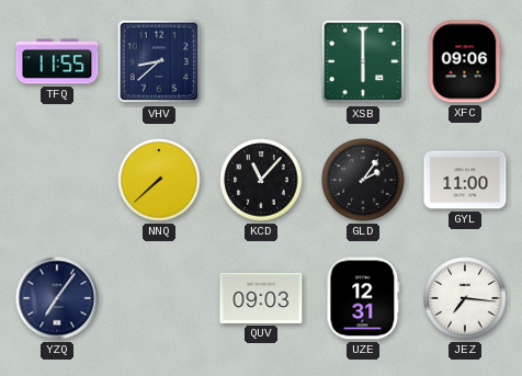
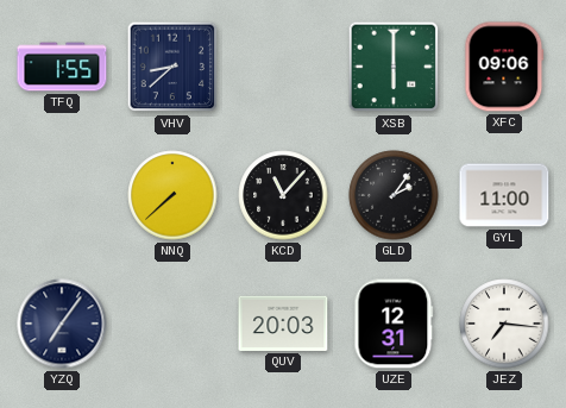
TFQ: 11:55 -> 1:55 (62, 67)
QUV: 09:03 -> 20:03 (283, 324)
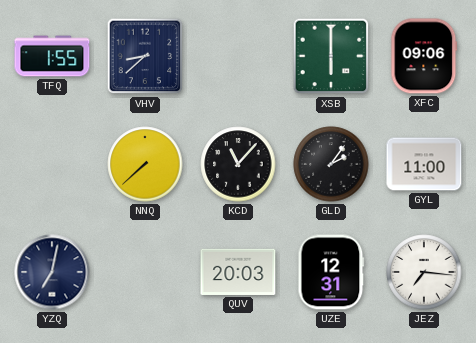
YZQ: 7:06 -> 7:02 (52, 272)
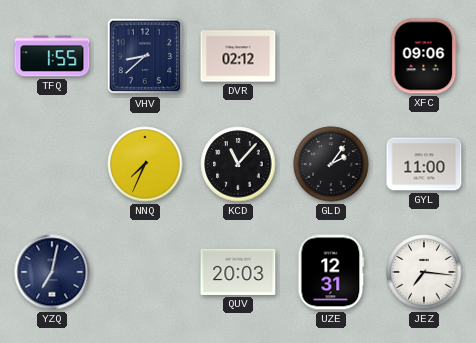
DVR: none -> 02:12 (238, 56)
XSB: 6:00 -> none (331, 56)
NNQ: 7:38 -> 7:34 (145, 164)
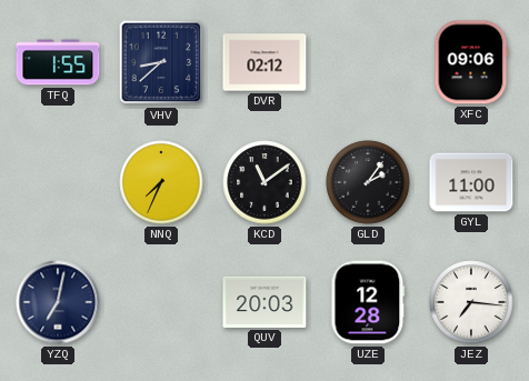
KCD: 11:07 -> 11:09 (264, 182)
UZE: 12:31 -> 12:28 (368, 302)
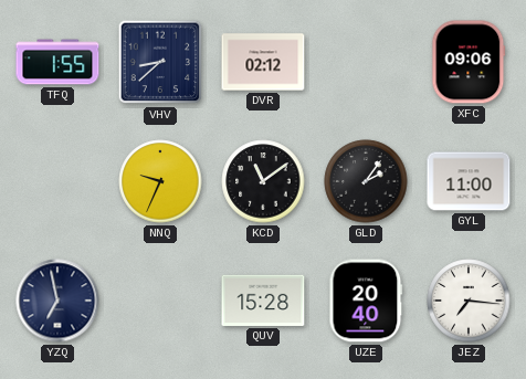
NNQ: 7:34 -> 9:34 (160, 181)
YZQ: 7:02 -> 6:58 (57, 301)
QUV: 20:03 -> 15:28 (263, 301)
UZE: 12:28 -> 20:40 (366, 301)
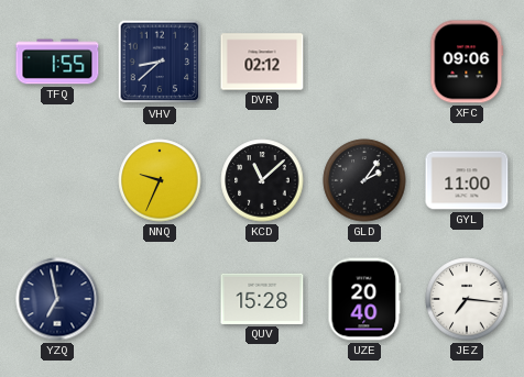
KCD: 11:09 -> 11:08 (262, 180)
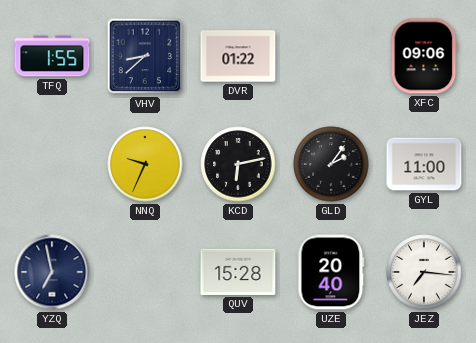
DVR: 02:12 -> 01:22 (238, 56)
KCD: 11:08 -> 6:13 (238, 164)
